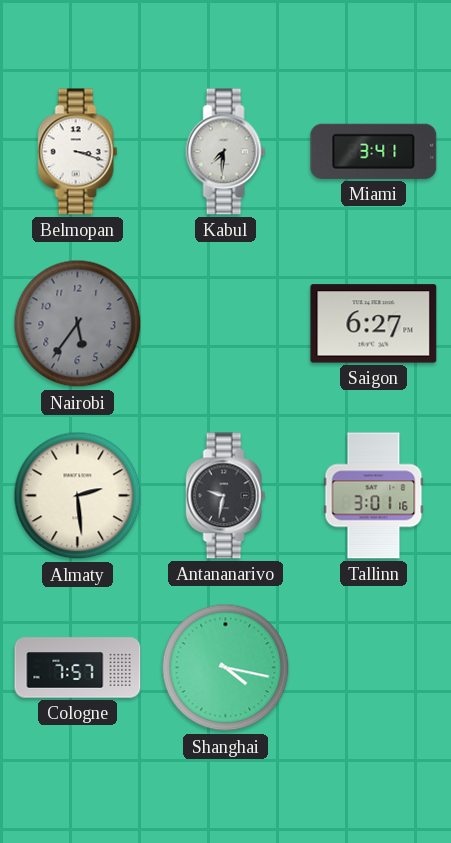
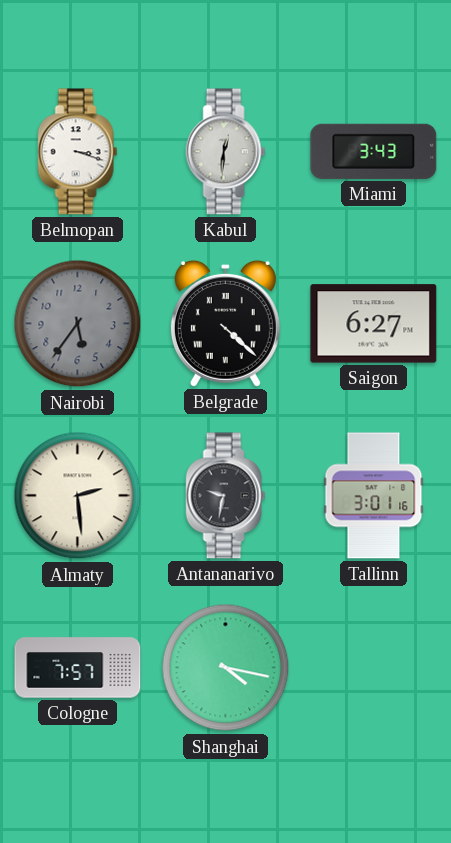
Kabul: 7:31 -> 12:31 (226, 152)
Miami: 3:41 -> 3:43 (374, 151)
Belgrade: none -> 4:22 (225, 323)
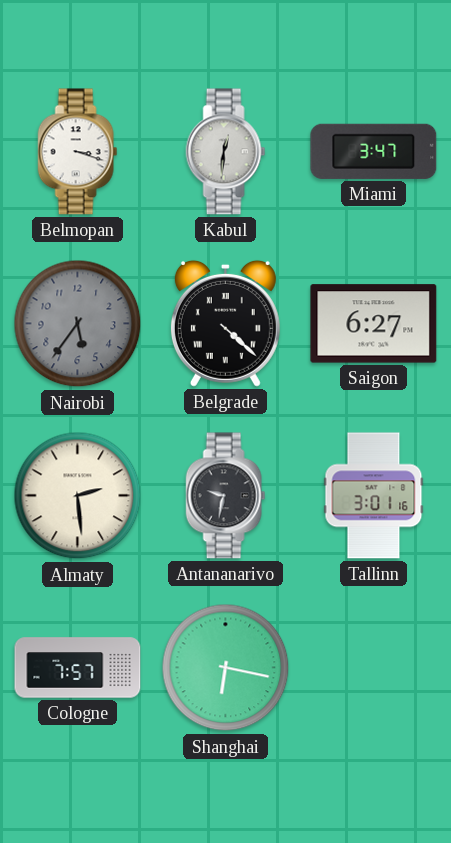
Miami: 3:43 -> 3:47 (374, 151)
Shanghai: 4:17 -> 6:17 (226, 668)
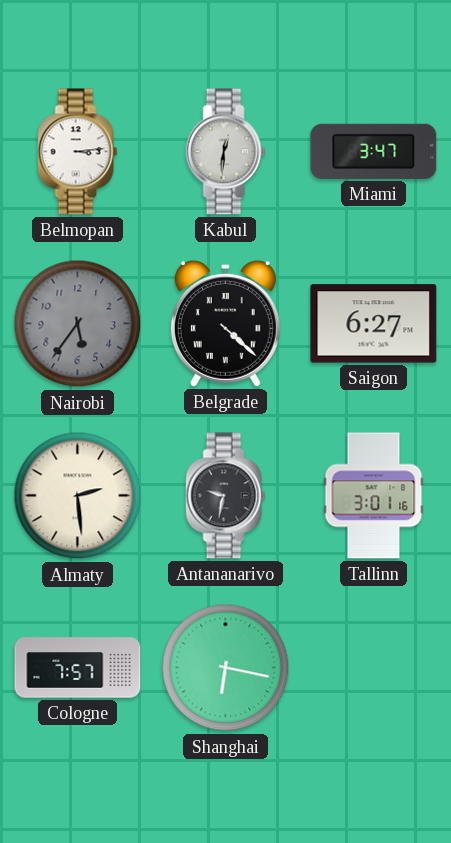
Belmopan: 3:18 -> 3:14 (78, 152)
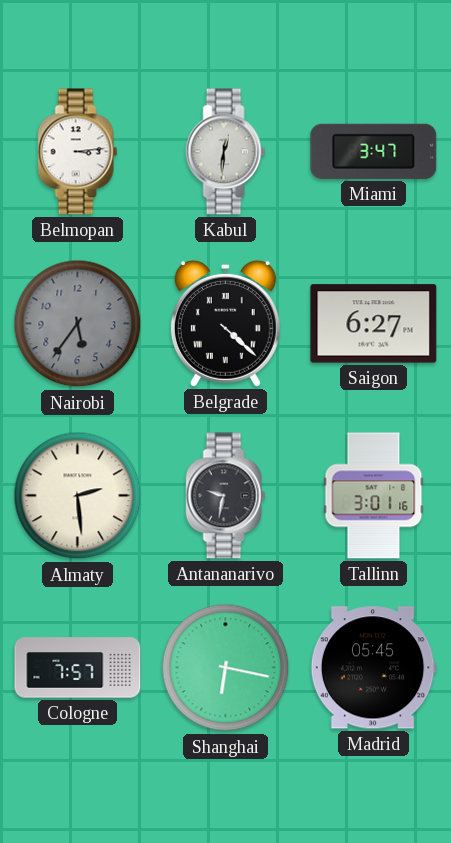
Madrid: none -> 05:45 (373, 668)
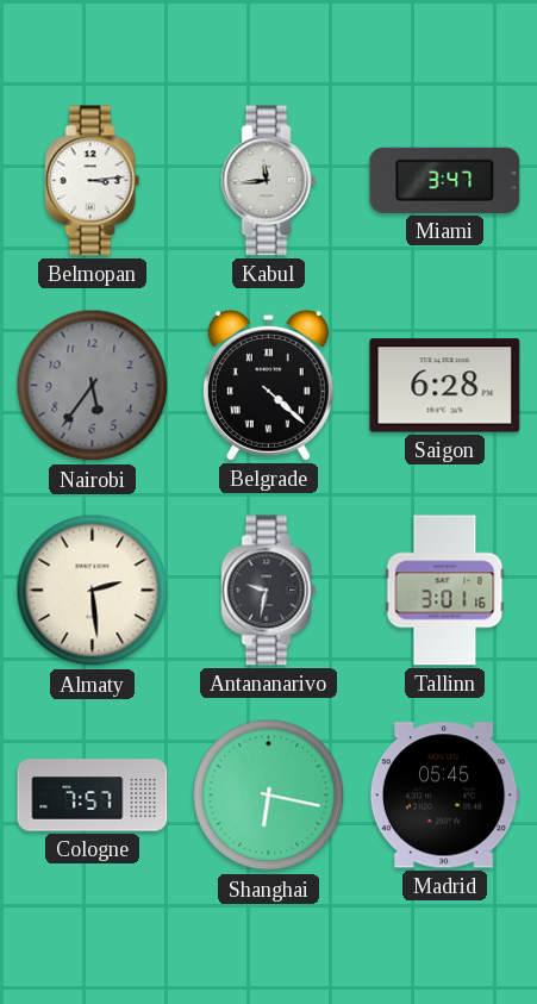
Kabul: 12:31 -> 11:44 (269, 181)
Saigon: 6:27 -> 6:28 (445, 386)
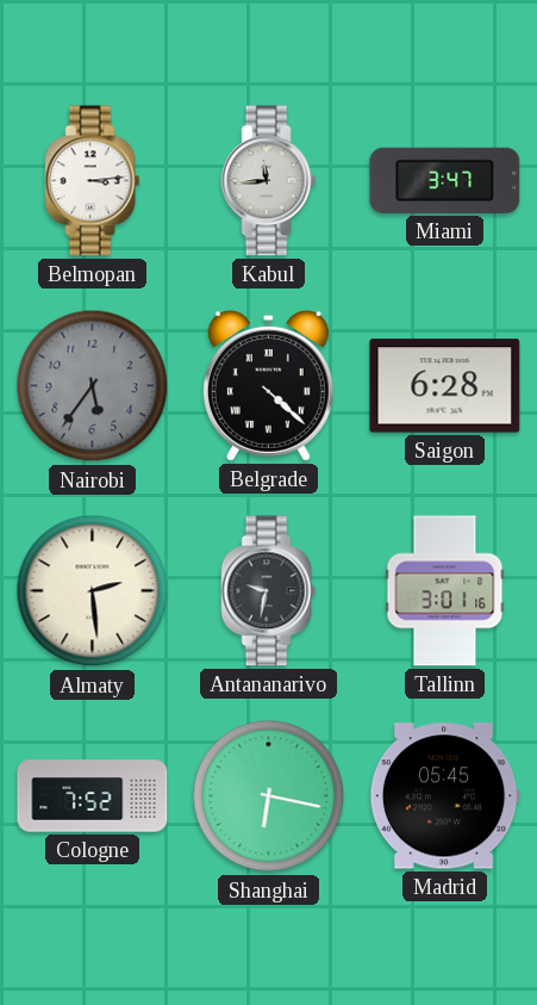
Cologne: 7:57 -> 7:52 (93, 796)
